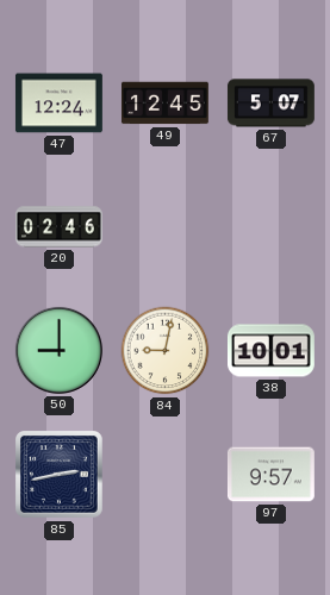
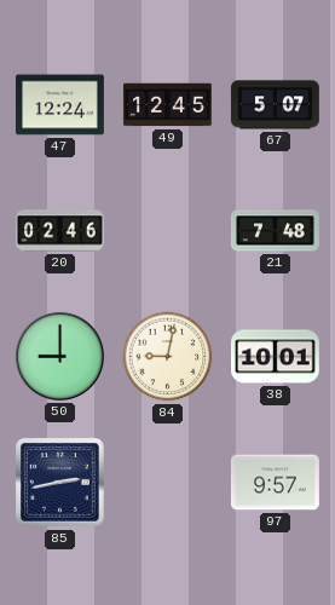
21: none -> 7:48 (275, 231)
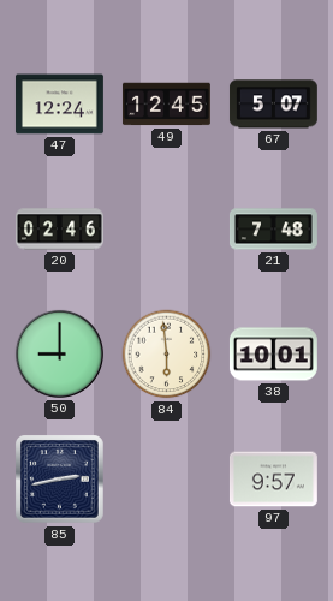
84: 9:02 -> 5:59 (167, 355)
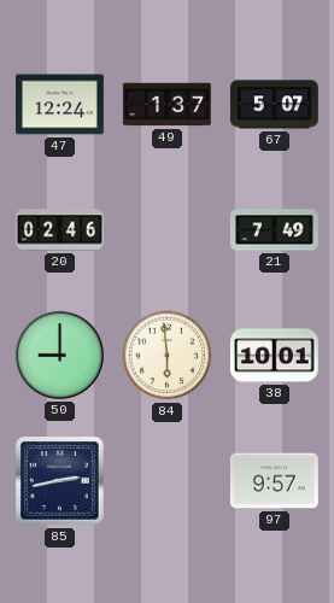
49: 12:45 -> 1:37 (166, 105)
21: 7:48 -> 7:49 (274, 230)
